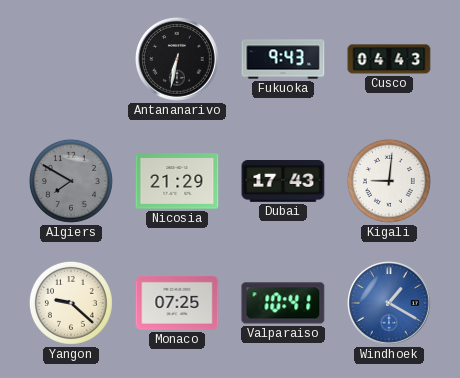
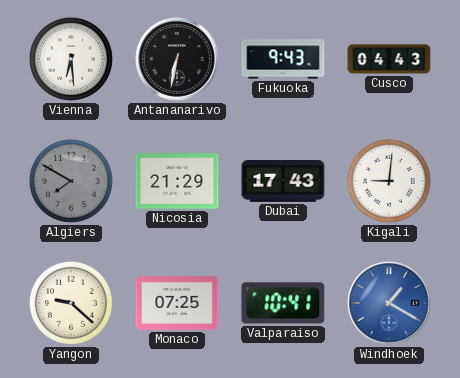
Vienna: none -> 6:29 (71, 59)
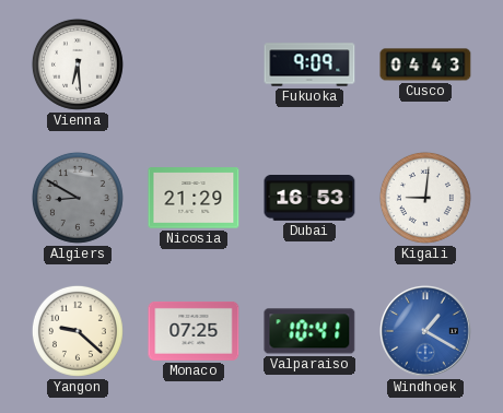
Antananarivo: 6:32 -> none (178, 60)
Fukuoka: 9:43 -> 9:09 (309, 64)
Algiers: 7:50 -> 8:50 (78, 198)
Dubai: 17:43 -> 16:53 (309, 199)
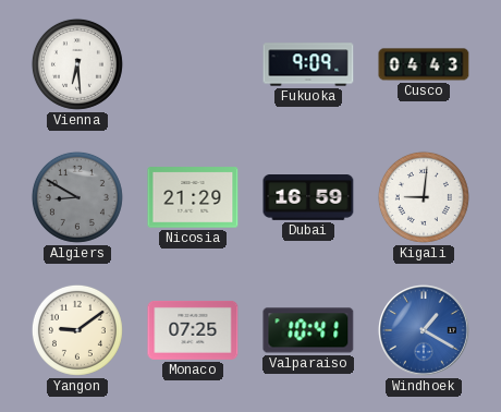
Dubai: 16:53 -> 16:59 (308, 198)
Yangon: 9:22 -> 9:09 (77, 330)
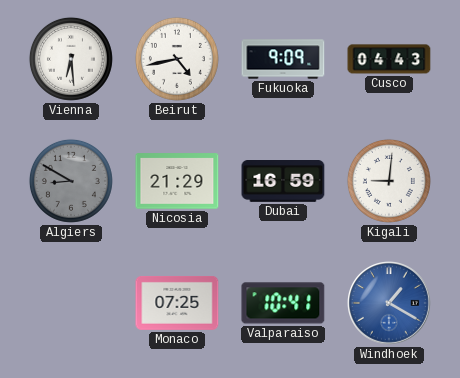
Beirut: none -> 4:43 (177, 59)
Yangon: 9:09 -> none (77, 330)
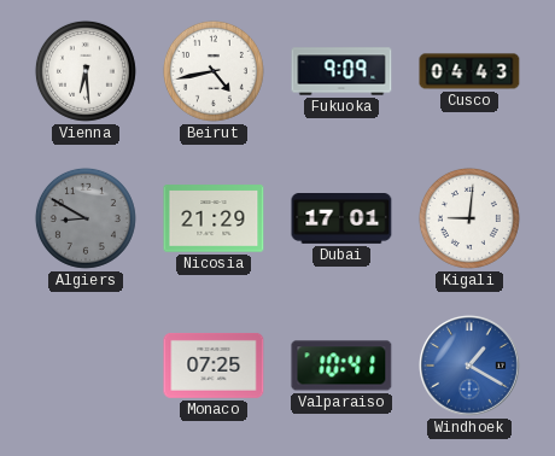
Dubai: 16:59 -> 17:01 (341, 220)
